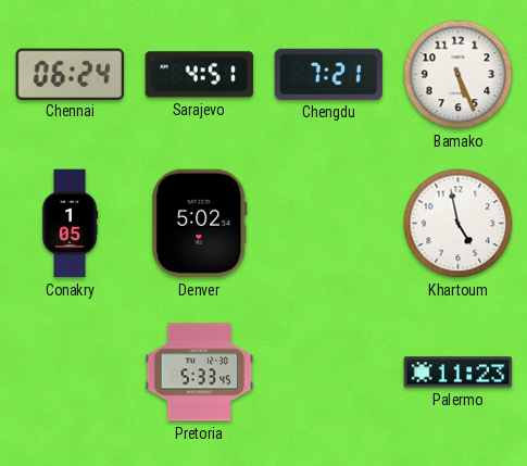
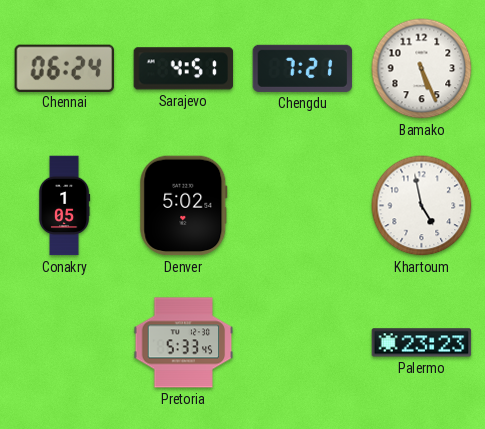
Palermo: 11:23 -> 23:23 (422, 343)
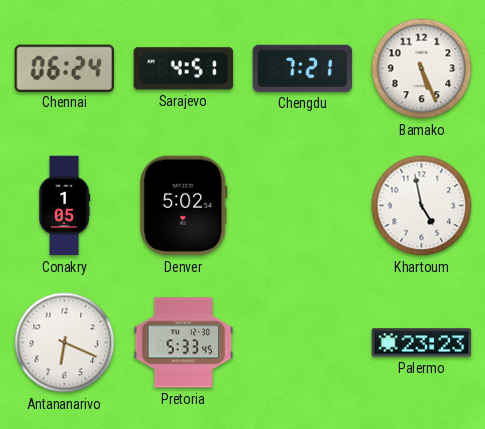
Antananarivo: none -> 6:19 (65, 343)
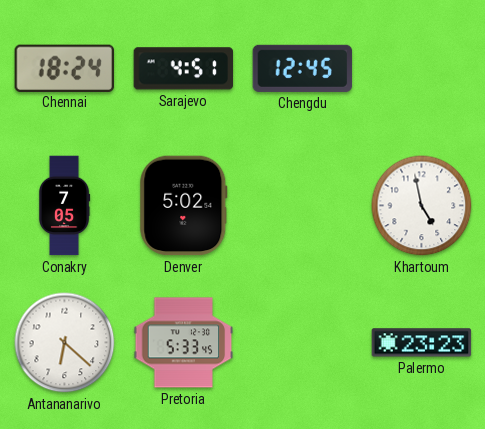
Chennai: 06:24 -> 18:24 (64, 68)
Chengdu: 7:21 -> 12:45 (303, 68)
Bamako: 5:26 -> none (422, 69)
Conakry: 1:05 -> 7:05 (64, 206)
Antananarivo: 6:19 -> 6:22 (65, 343)
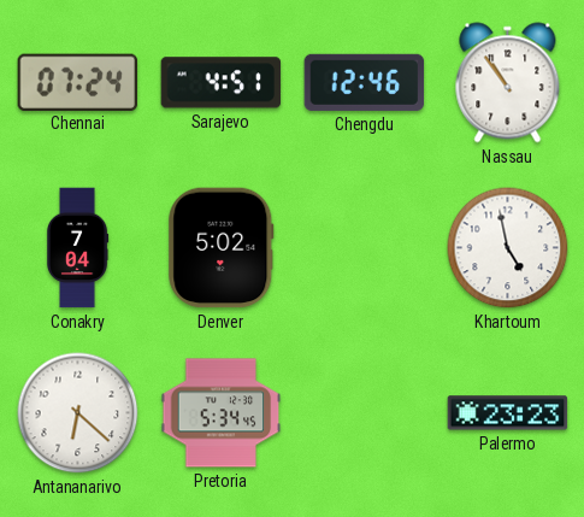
Chennai: 18:24 -> 07:24 (77, 82)
Chengdu: 12:45 -> 12:46 (365, 82)
Nassau: none -> 10:54 (508, 83)
Conakry: 7:05 -> 7:04 (77, 248)
Pretoria: 5:33 -> 5:34 (222, 413)
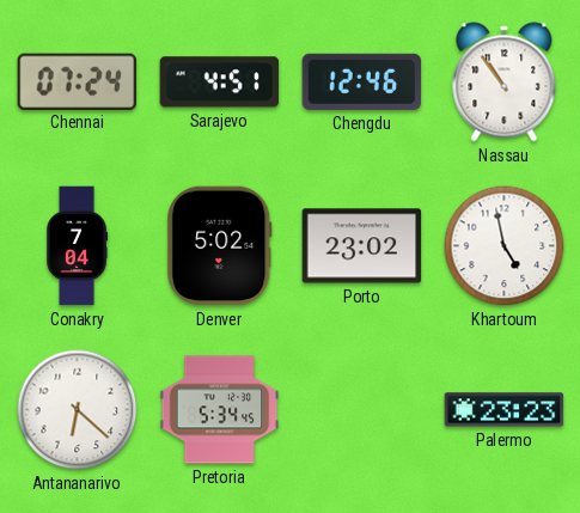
Porto: none -> 23:02 (362, 246)
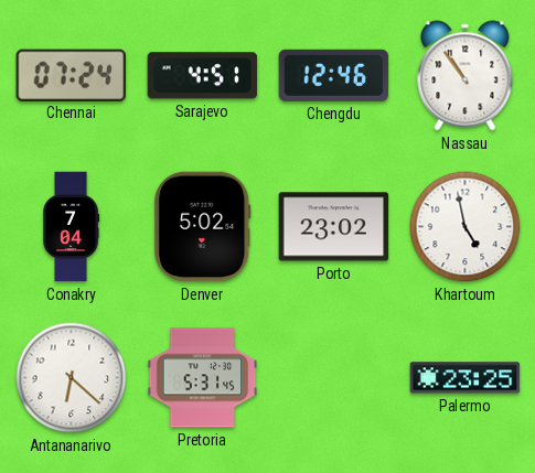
Pretoria: 5:34 -> 5:31 (203, 378)
Palermo: 23:23 -> 23:25 (466, 378)
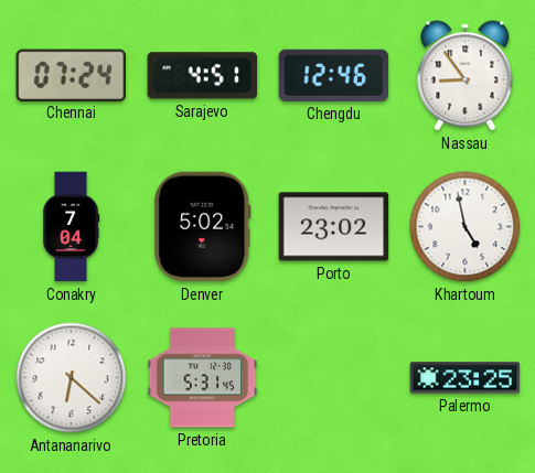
Nassau: 10:54 -> 8:54 (466, 76)
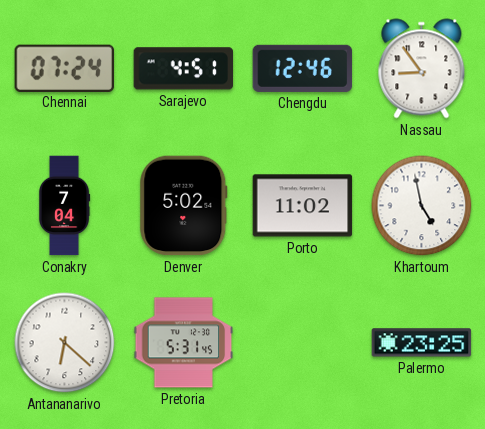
Porto: 23:02 -> 11:02 (303, 206)
